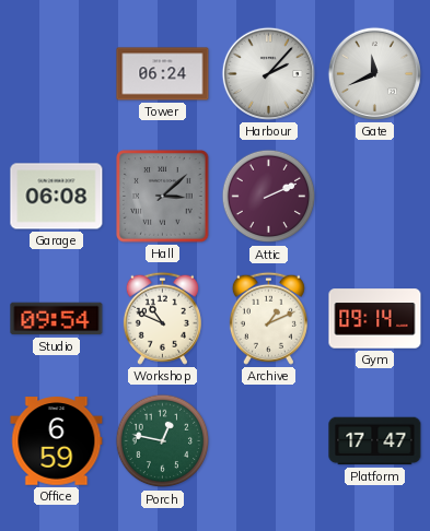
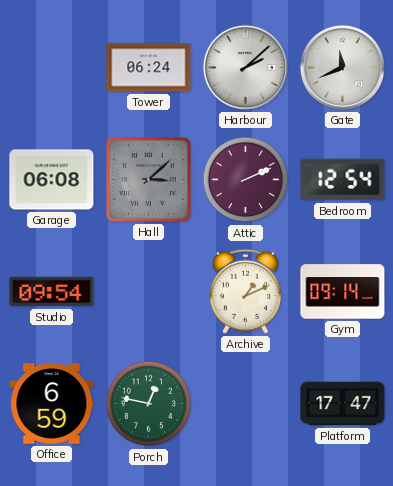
Harbour: 2:07 -> 2:08 (245, 67)
Bedroom: none -> 12:54 (343, 180)
Workshop: 10:49 -> none (162, 318)
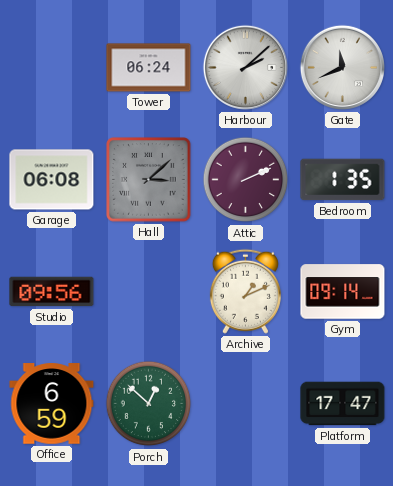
Bedroom: 12:54 -> 1:35 (343, 180)
Studio: 09:54 -> 09:56 (52, 292)
Porch: 12:47 -> 12:52 (149, 404)
